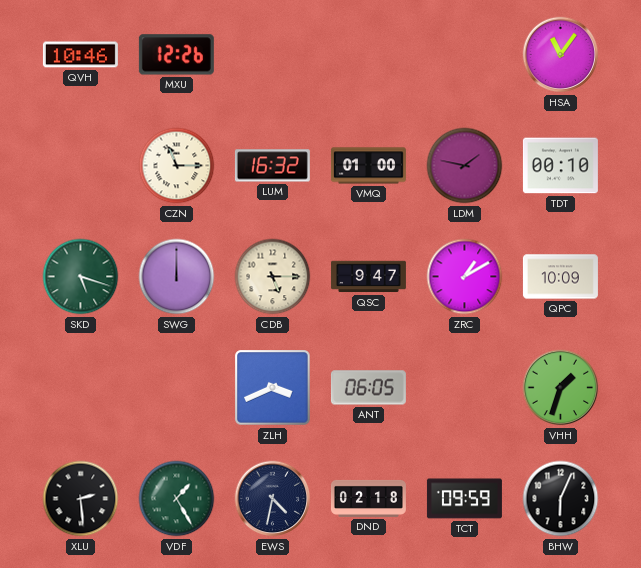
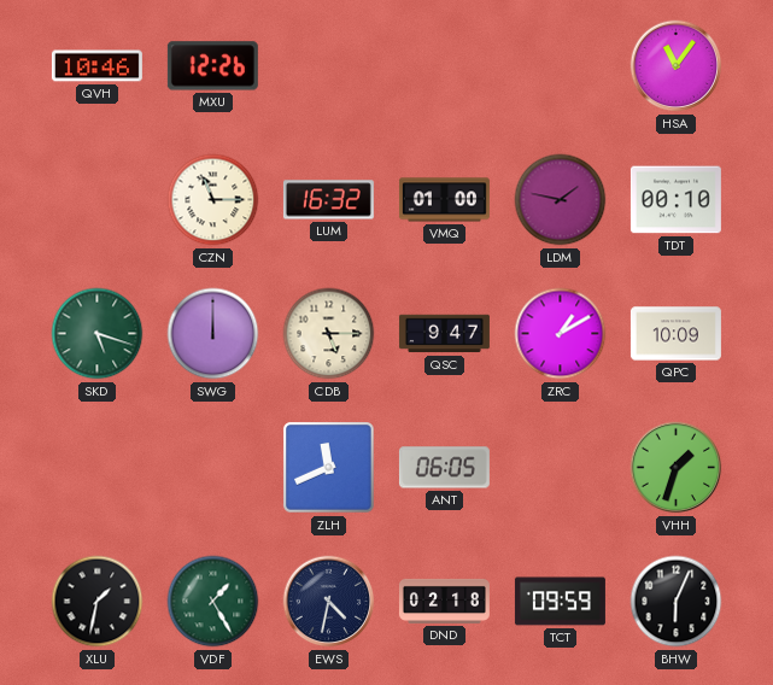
ZLH: 3:41 -> 11:41 (329, 468)
XLU: 2:29 -> 1:32 (98, 602)
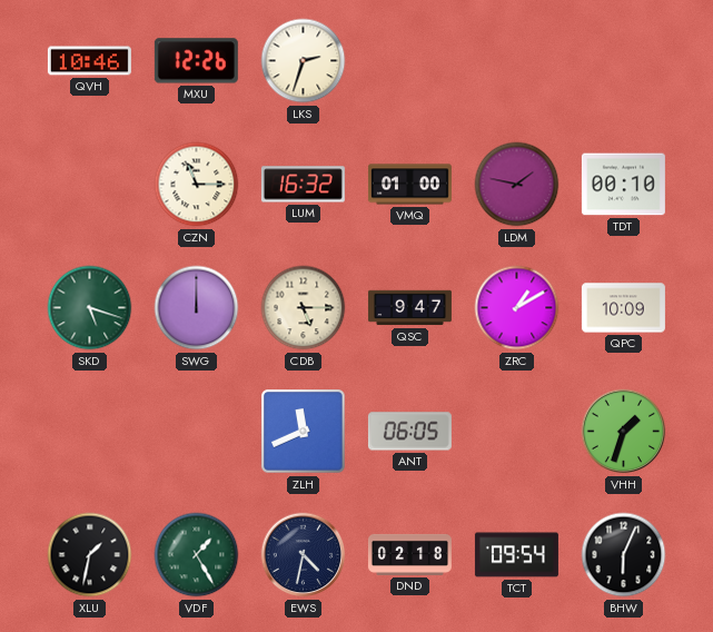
LKS: none -> 2:33 (304, 61)
HSA: 11:06 -> none (677, 66)
TCT: 09:59 -> 09:54 (516, 555)
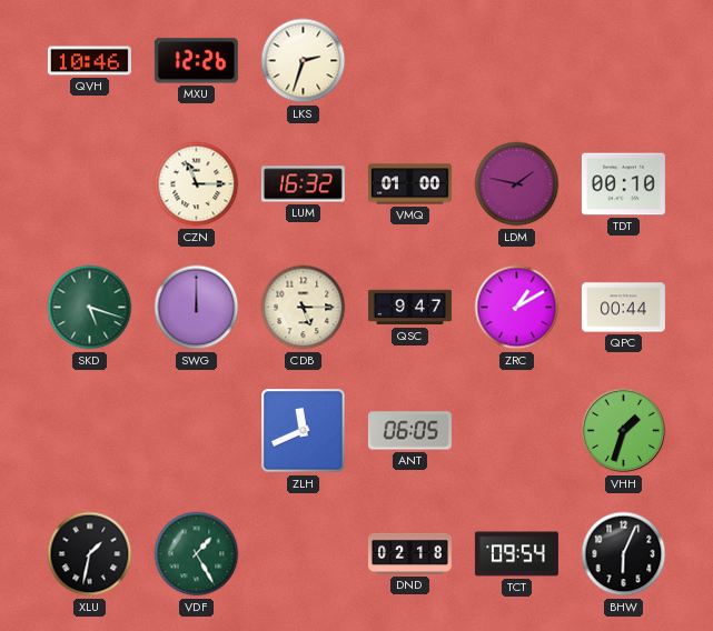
QPC: 10:09 -> 00:44 (623, 308)
EWS: 4:32 -> none (304, 555)
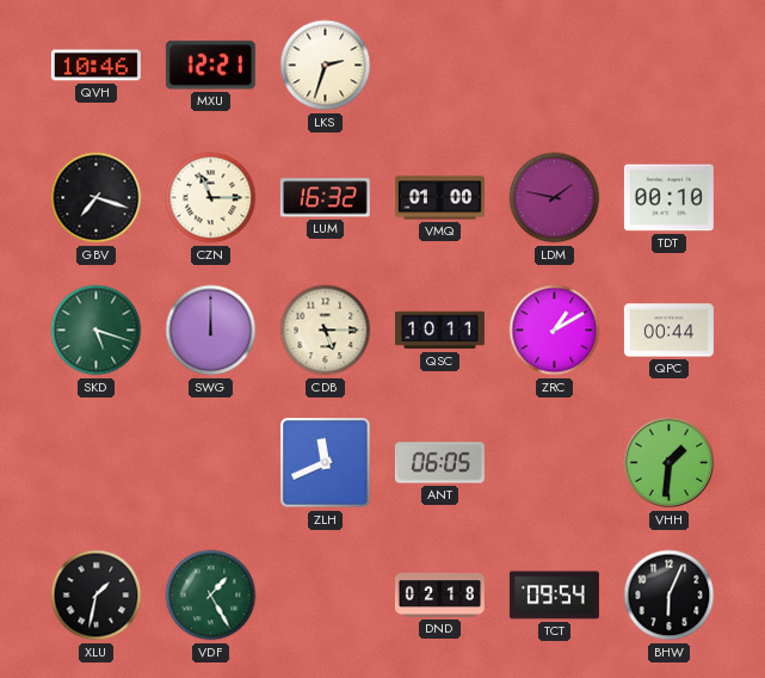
MXU: 12:26 -> 12:21 (210, 66)
GBV: none -> 7:18 (97, 198)
QSC: 9:47 -> 10:11 (439, 331)
VHH: 1:33 -> 1:31 (670, 463)
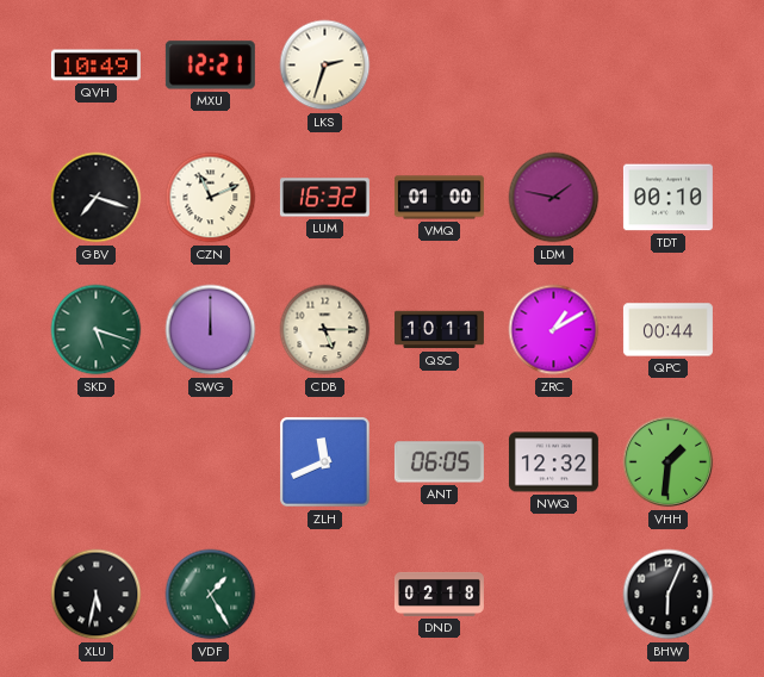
QVH: 10:46 -> 10:49 (95, 66)
CZN: 11:15 -> 11:11 (211, 198)
NWQ: none -> 12:32 (553, 462)
XLU: 1:32 -> 5:32 (97, 595)
TCT: 09:54 -> none (554, 596)
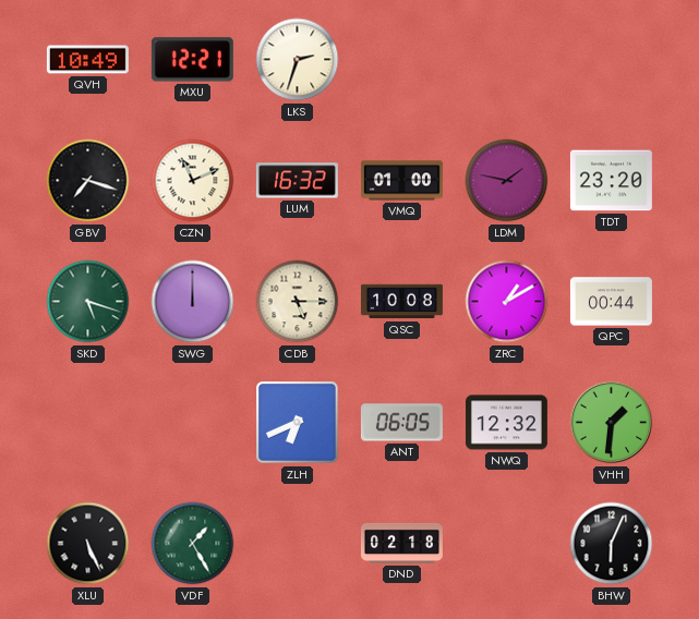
TDT: 00:10 -> 23:20 (611, 181)
QSC: 10:11 -> 10:08 (401, 302)
ZLH: 11:41 -> 6:41 (298, 423)
XLU: 5:32 -> 5:26 (88, 544)
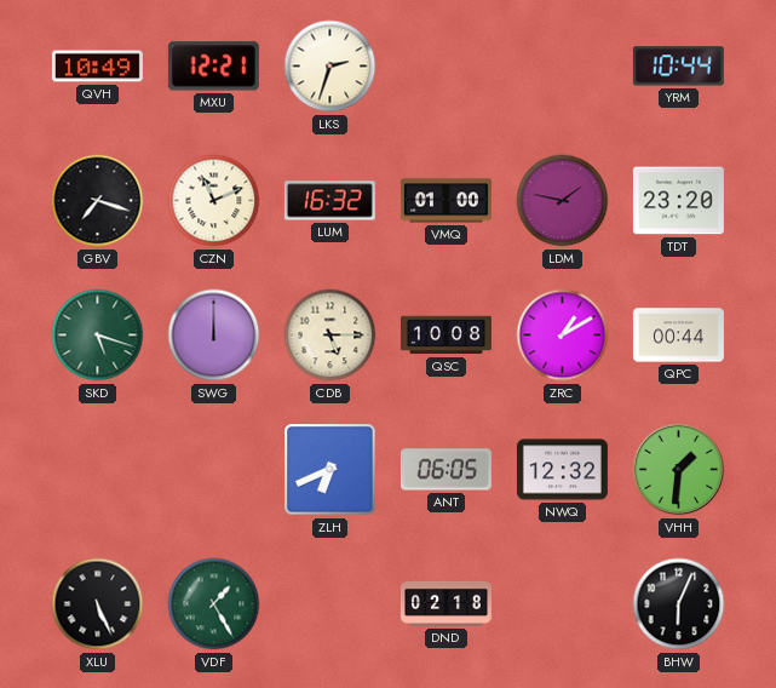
YRM: none -> 10:44 (678, 67)
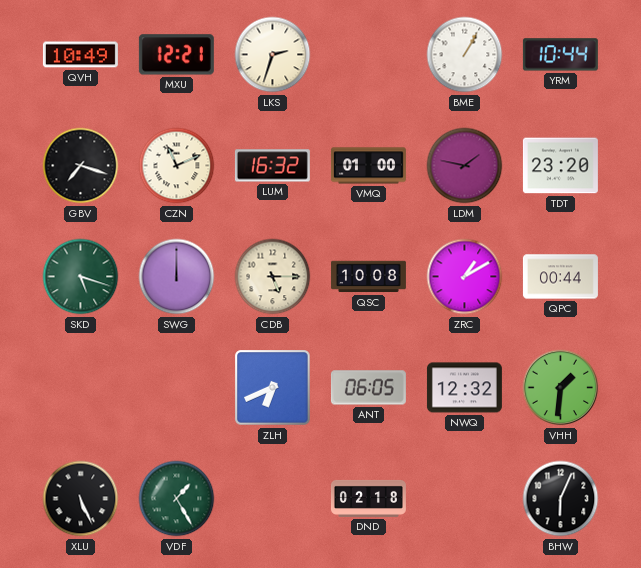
BME: none -> 1:05 (465, 55)
